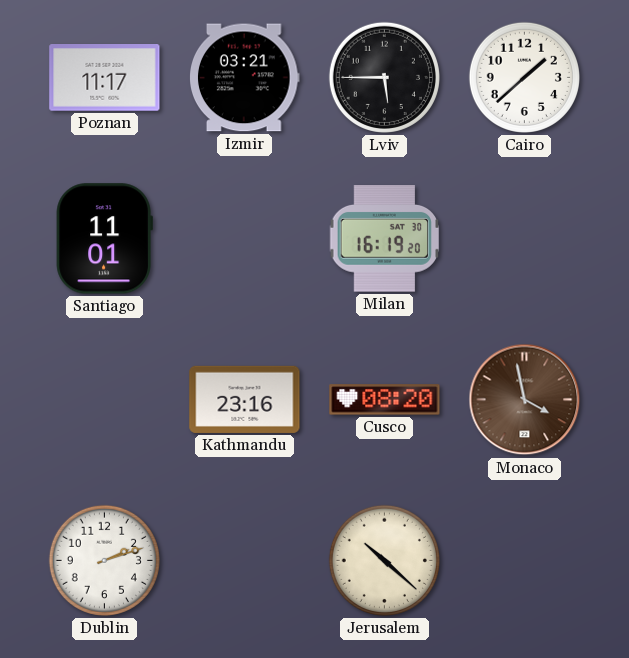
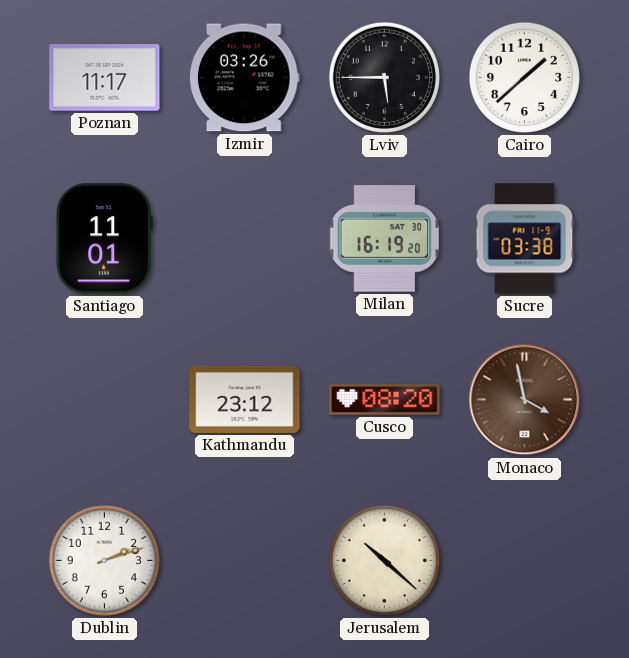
Izmir: 03:21 -> 03:26 (245, 78)
Sucre: none -> 03:38 (525, 239)
Kathmandu: 23:16 -> 23:12 (245, 399)
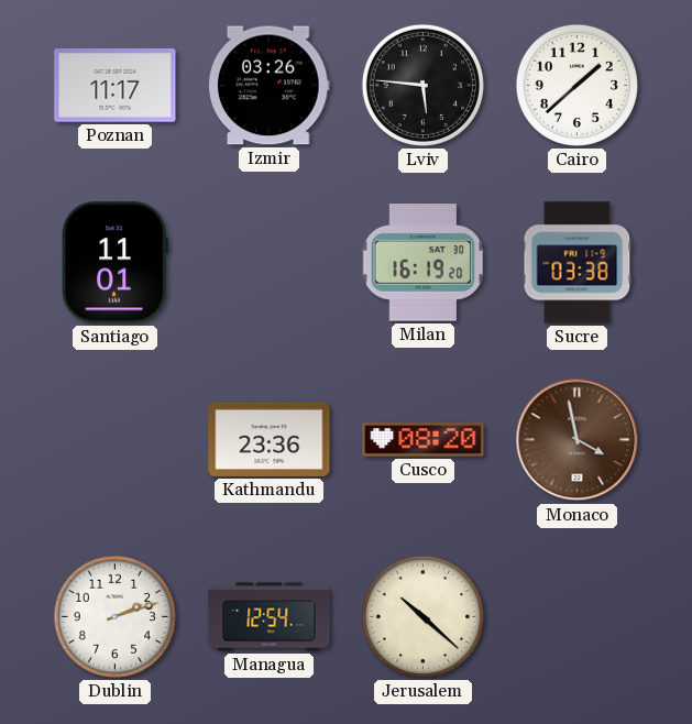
Lviv: 5:45 -> 5:46 (422, 85)
Kathmandu: 23:12 -> 23:36 (270, 439)
Managua: none -> 12:54 (270, 617)
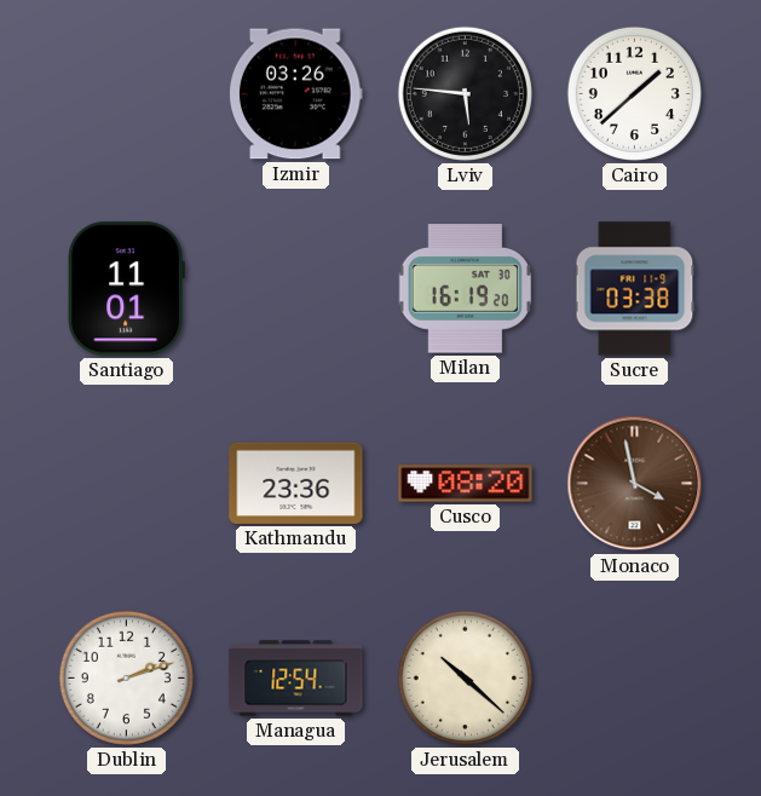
Poznan: 11:17 -> none (116, 86)
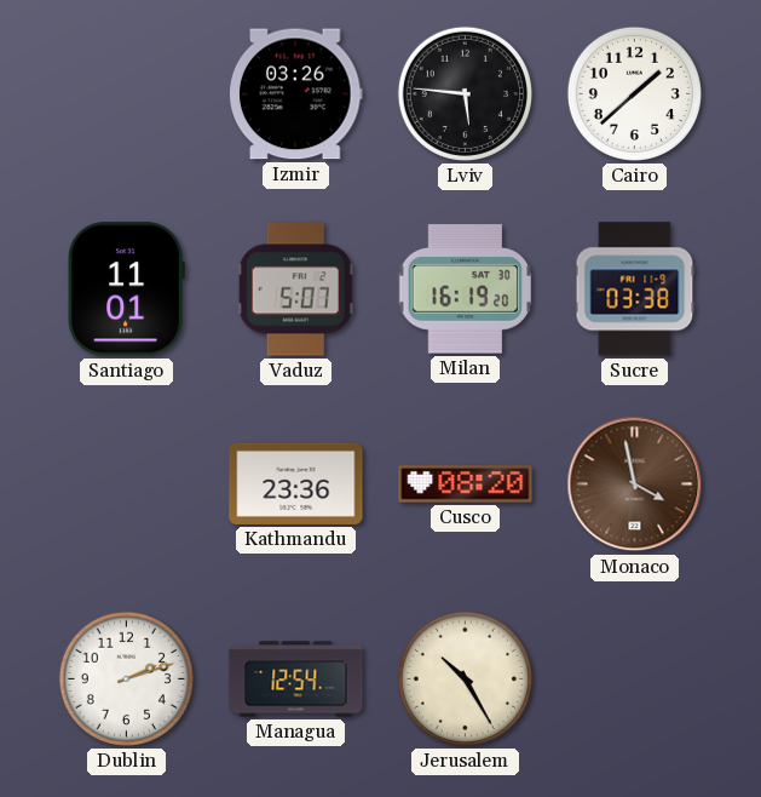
Vaduz: none -> 5:07 (295, 289)
Jerusalem: 10:22 -> 10:25 (465, 678)
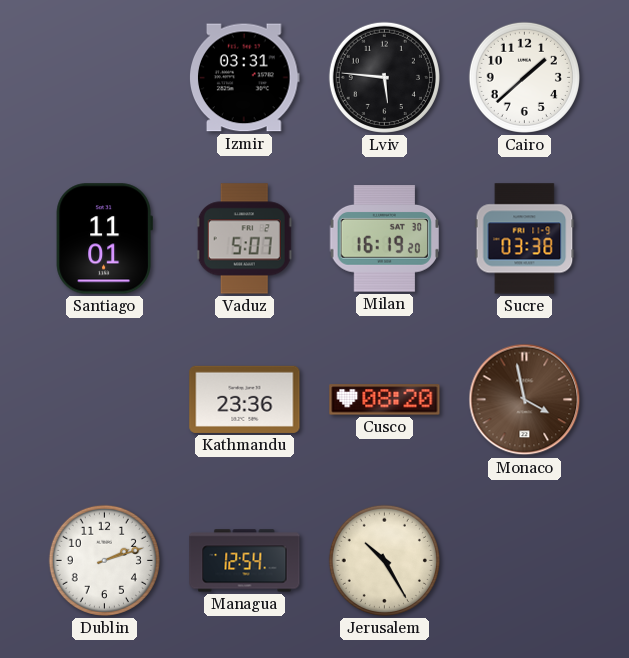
Izmir: 03:26 -> 03:31 (245, 78)
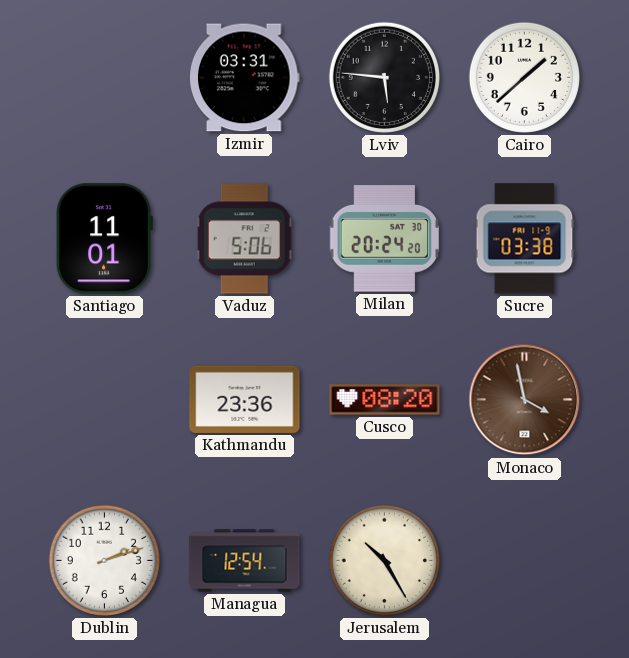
Vaduz: 5:07 -> 5:06 (244, 239)
Milan: 16:19 -> 20:24 (385, 239)
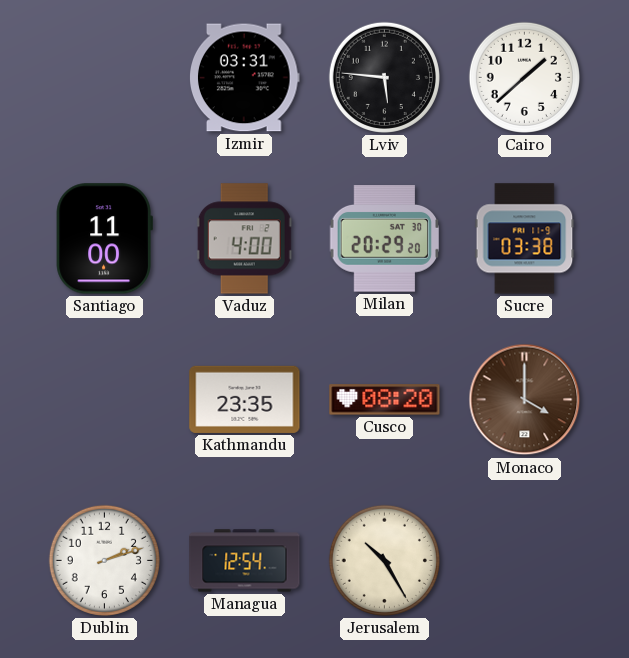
Santiago: 11:01 -> 11:00 (104, 239)
Vaduz: 5:06 -> 4:00 (244, 239)
Milan: 20:24 -> 20:29 (385, 239)
Kathmandu: 23:36 -> 23:35 (245, 399)
Monaco: 3:58 -> 4:00 (525, 400)
